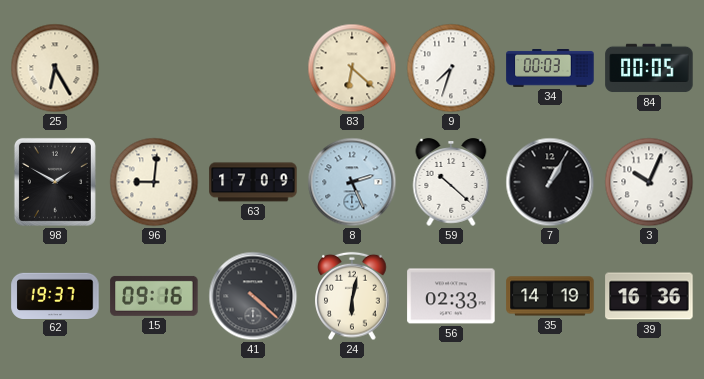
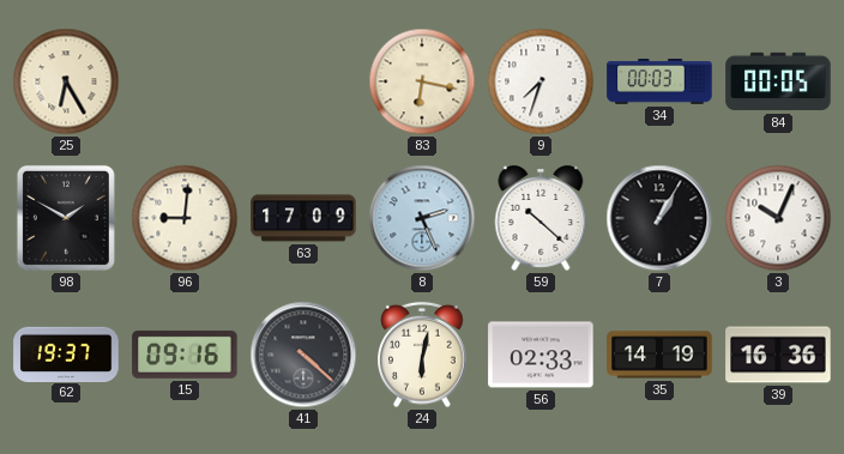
83: 6:22 -> 6:17 (422, 81)
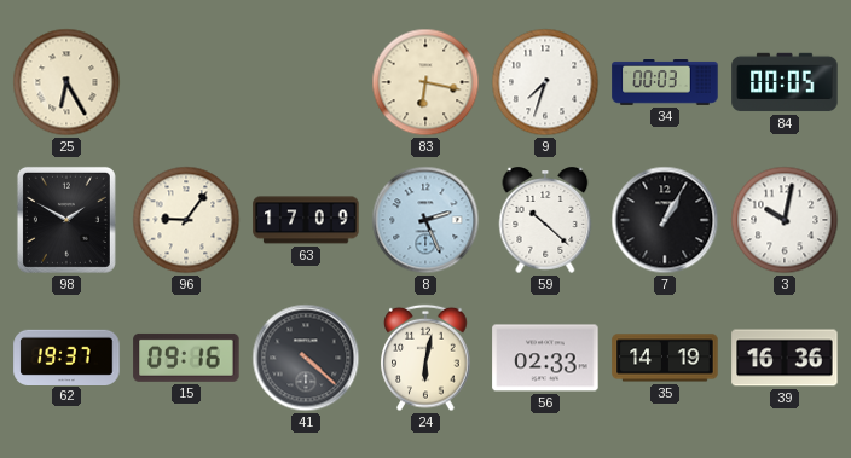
96: 9:01 -> 9:06 (186, 220)
3: 10:04 -> 10:02 (785, 220)
